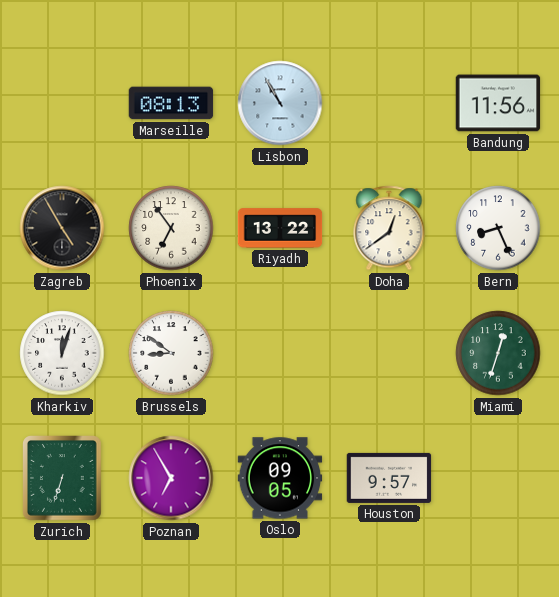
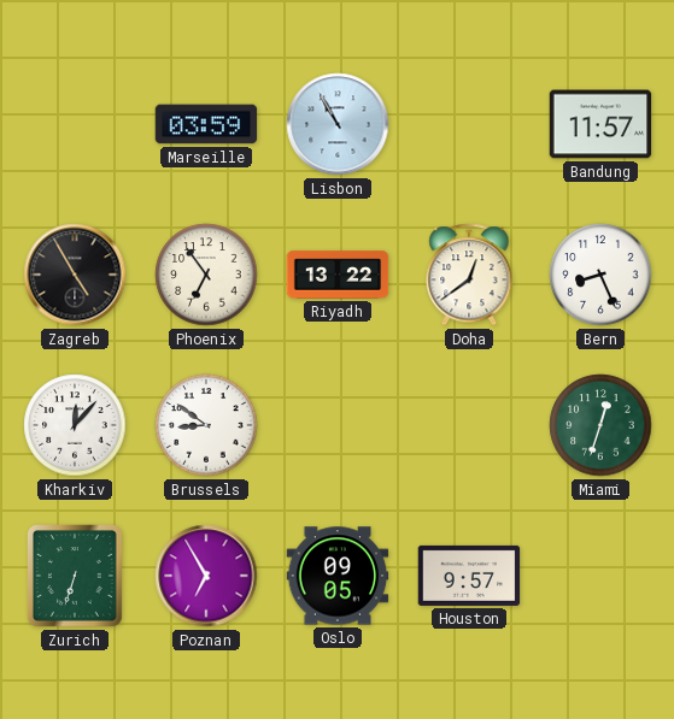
Marseille: 08:13 -> 03:59 (206, 124)
Bandung: 11:56 -> 11:57 (600, 124)
Kharkiv: 12:03 -> 12:07 (75, 425)
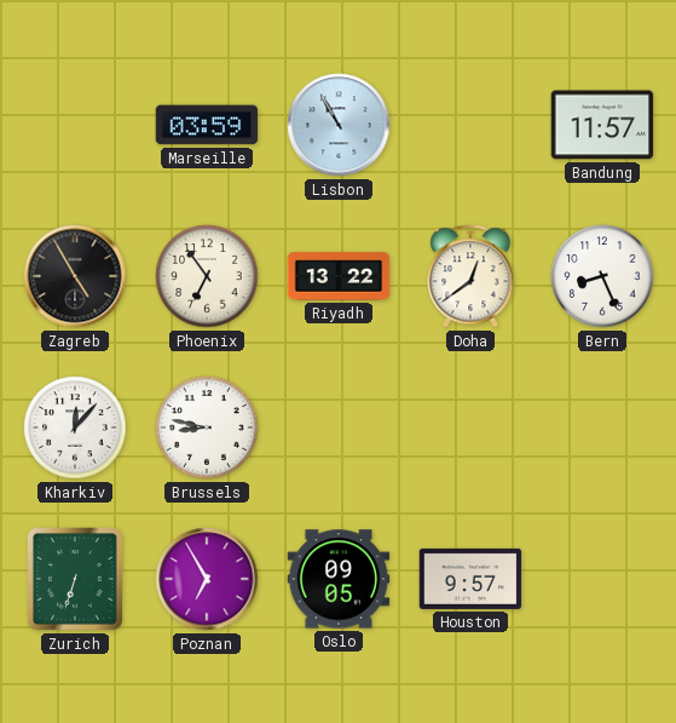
Brussels: 8:51 -> 8:47 (207, 428)
Miami: 12:33 -> none (600, 425)
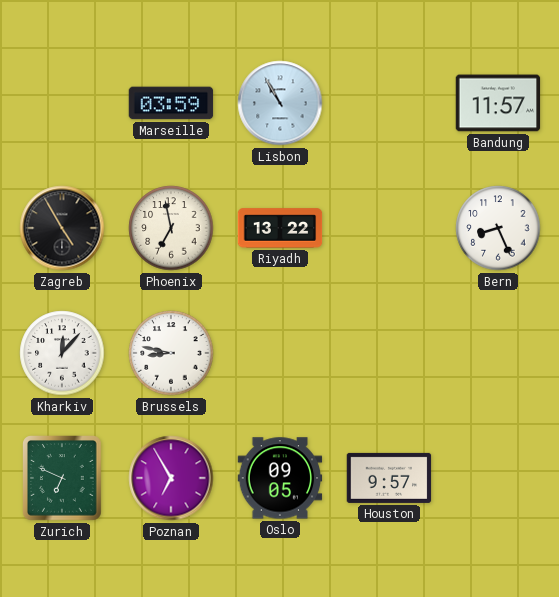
Phoenix: 6:54 -> 6:58 (171, 228)
Doha: 12:39 -> none (470, 276)
Zurich: 6:33 -> 6:49 (63, 479)
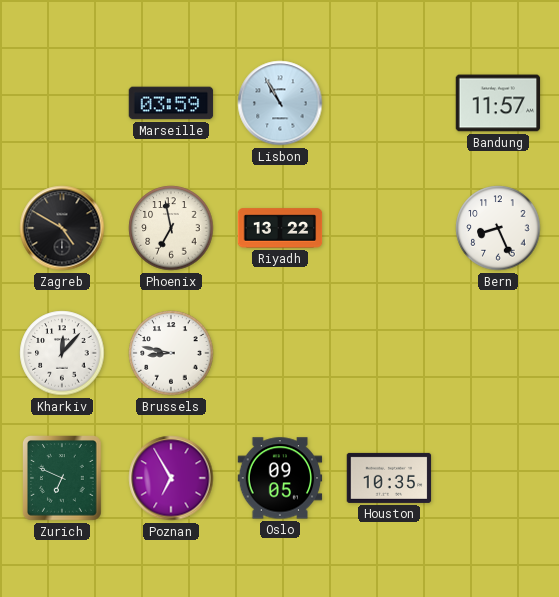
Zagreb: 4:55 -> 4:50 (62, 228)
Houston: 9:57 -> 10:35 (389, 478)
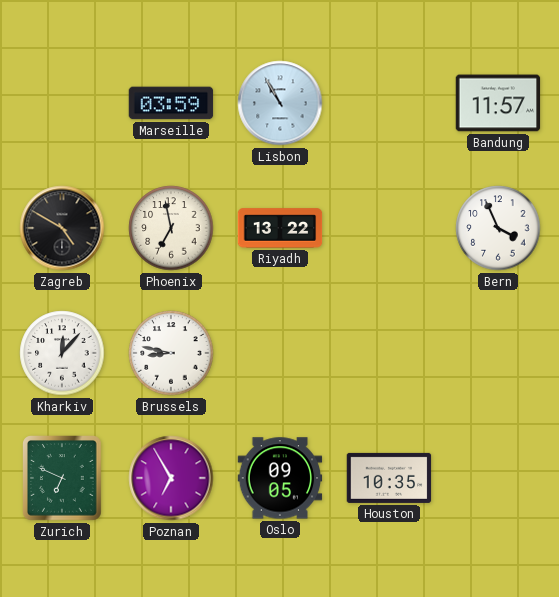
Bern: 8:26 -> 3:56 (498, 228)
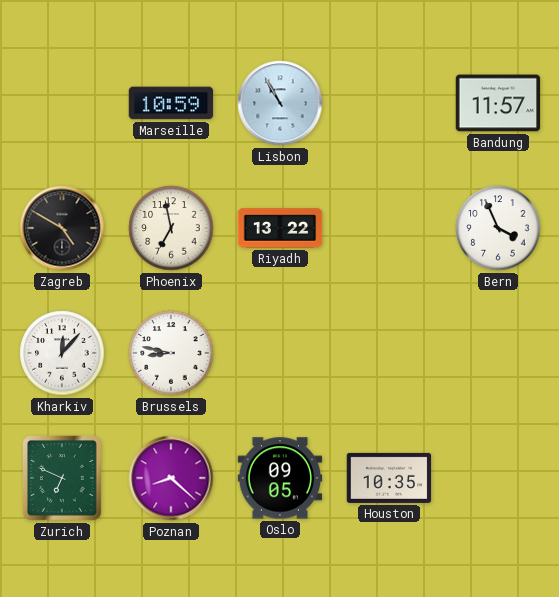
Marseille: 03:59 -> 10:59 (171, 103)
Poznan: 6:55 -> 8:22 (171, 478)
